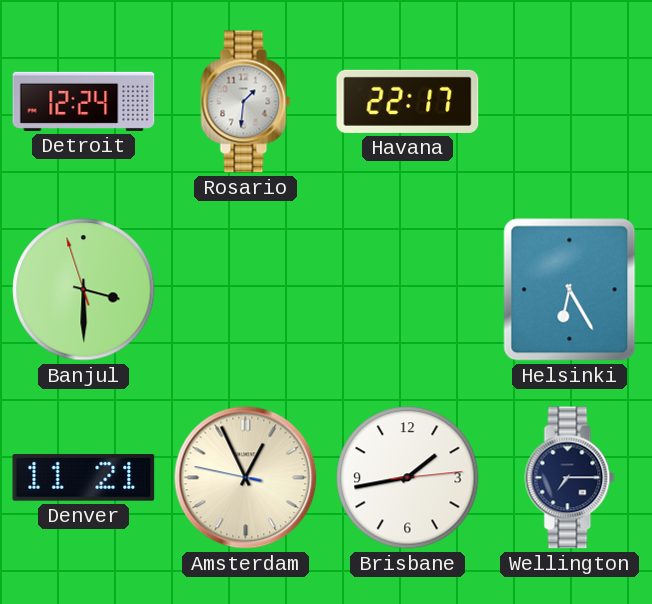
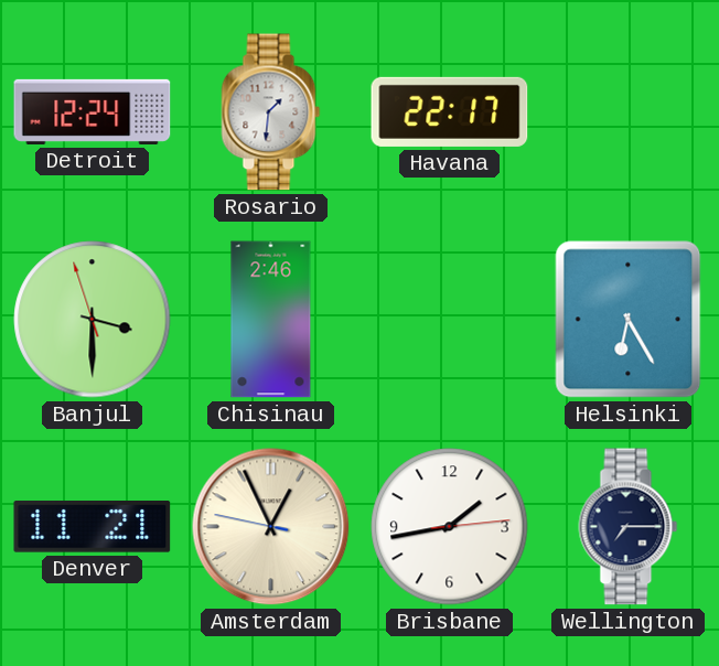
Chisinau: none -> 2:46 (271, 320)
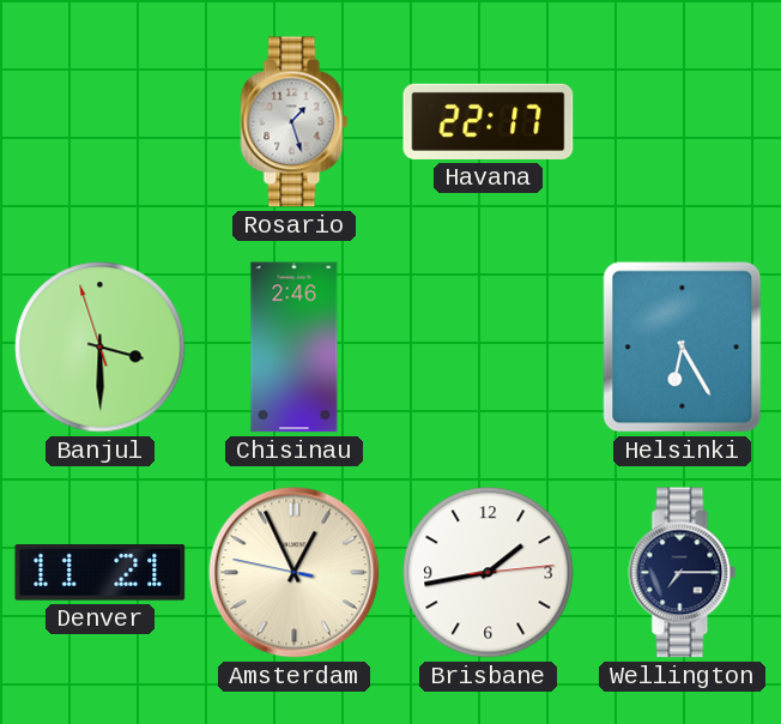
Detroit: 12:24 -> none (93, 111)
Rosario: 1:31 -> 1:27 (295, 122)
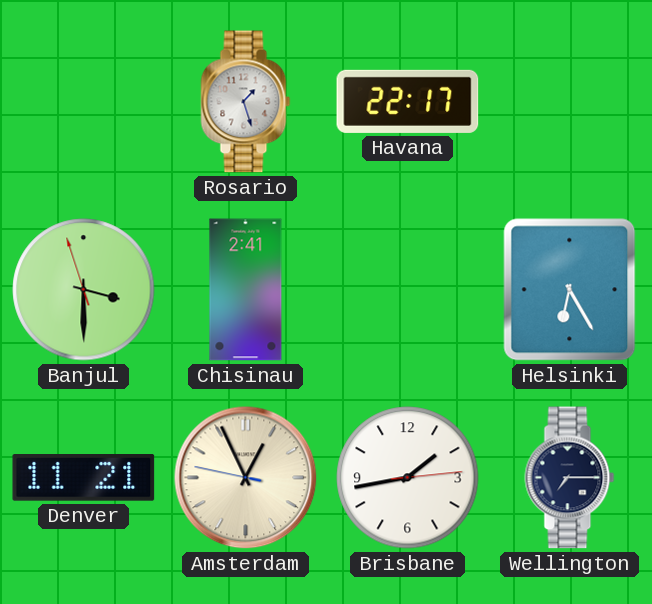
Chisinau: 2:46 -> 2:41 (246, 290)
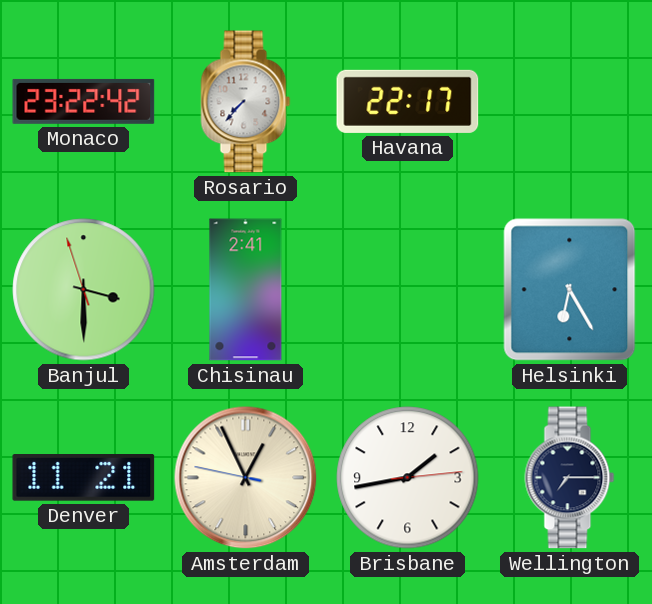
Monaco: none -> 23:22 (84, 101)
Rosario: 1:27 -> 7:37 (246, 102)
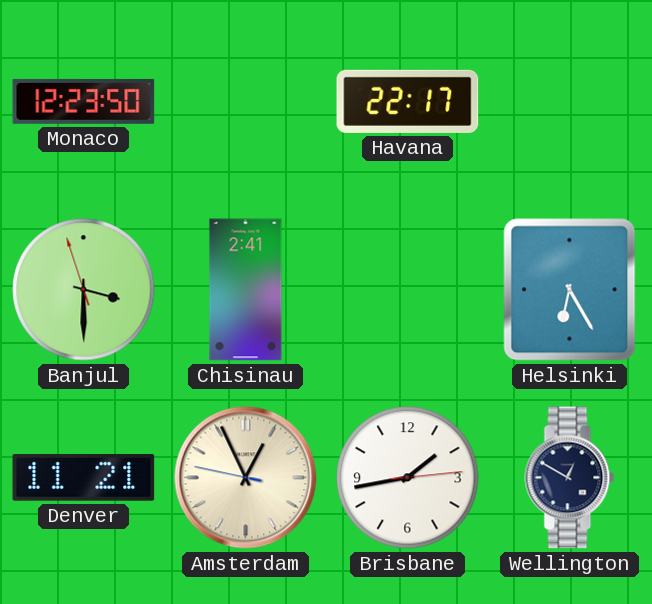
Monaco: 23:22 -> 12:23 (84, 101)
Rosario: 7:37 -> none (246, 102)
Wellington: 7:15 -> 12:50 (570, 478)
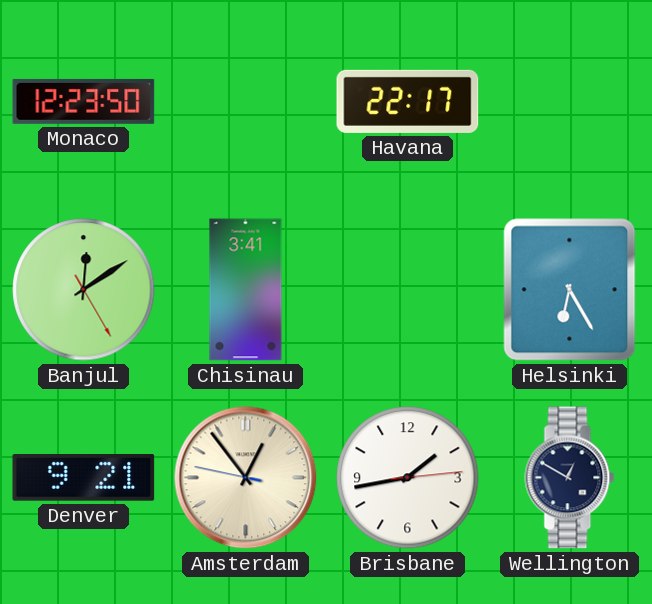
Banjul: 3:29 -> 12:09 (84, 290)
Chisinau: 2:41 -> 3:41 (246, 290)
Denver: 11:21 -> 9:21 (84, 478)
Amsterdam: 12:55 -> 12:53 (246, 478)
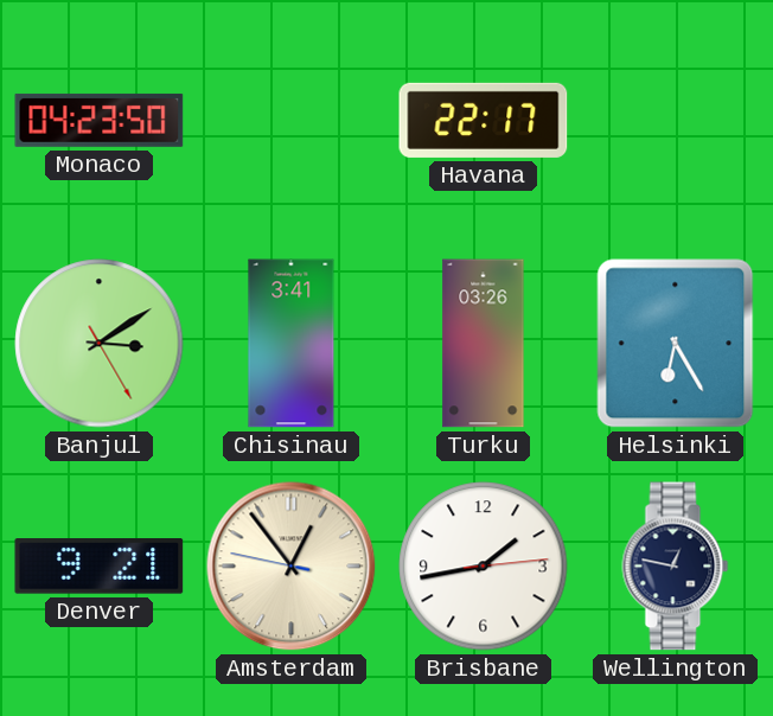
Monaco: 12:23 -> 04:23 (100, 120)
Banjul: 12:09 -> 3:09 (100, 344)
Turku: none -> 03:26 (484, 344)
Wellington: 12:50 -> 12:47 (676, 567)
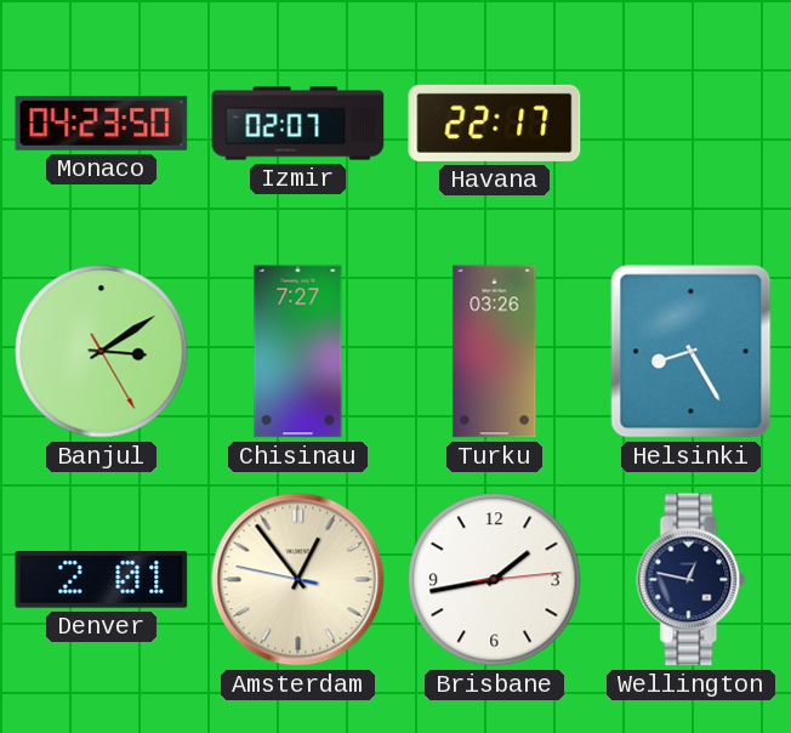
Izmir: none -> 02:07 (298, 124)
Chisinau: 3:41 -> 7:27 (298, 352)
Helsinki: 6:25 -> 8:25 (692, 352)
Denver: 9:21 -> 2:01 (102, 580)
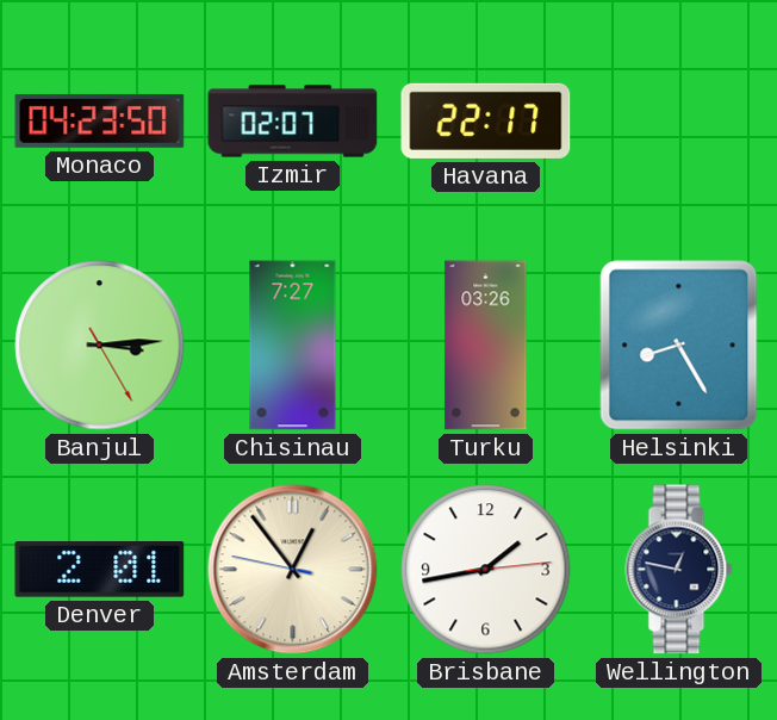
Banjul: 3:09 -> 3:14 (100, 346)
